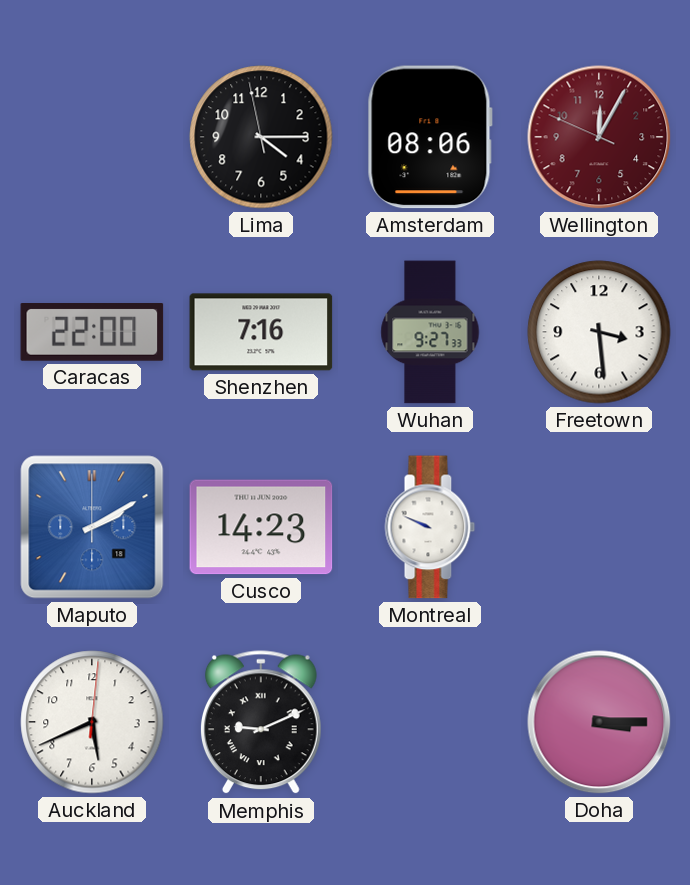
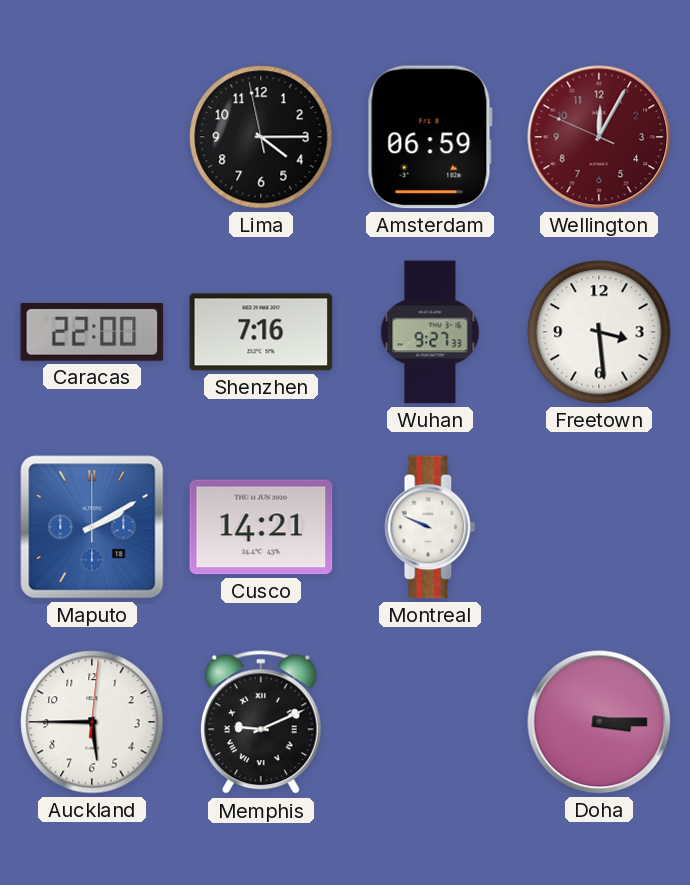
Amsterdam: 08:06 -> 06:59 (430, 137)
Cusco: 14:23 -> 14:21 (261, 527)
Auckland: 5:41 -> 5:45 (92, 722)
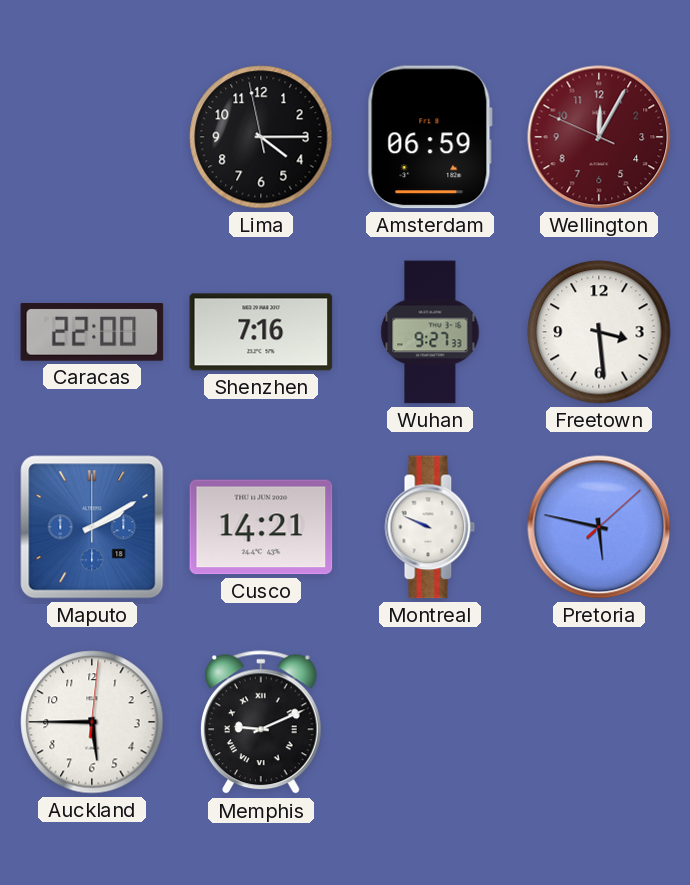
Pretoria: none -> 5:47 (599, 527)
Doha: 3:15 -> none (599, 722)
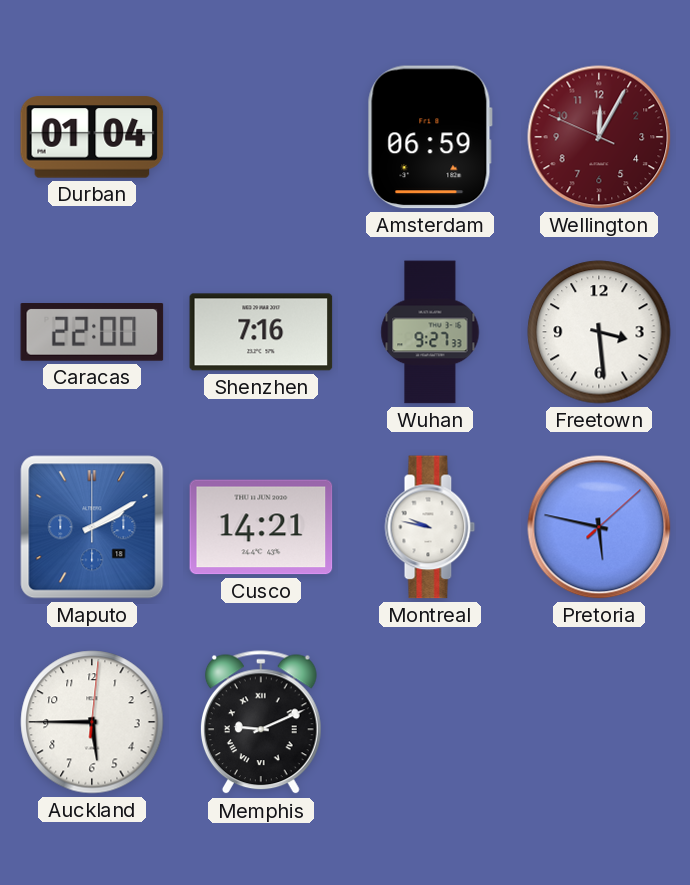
Durban: none -> 01:04 (92, 137)
Lima: 4:14 -> none (261, 137)
Montreal: 9:49 -> 9:47 (430, 527)
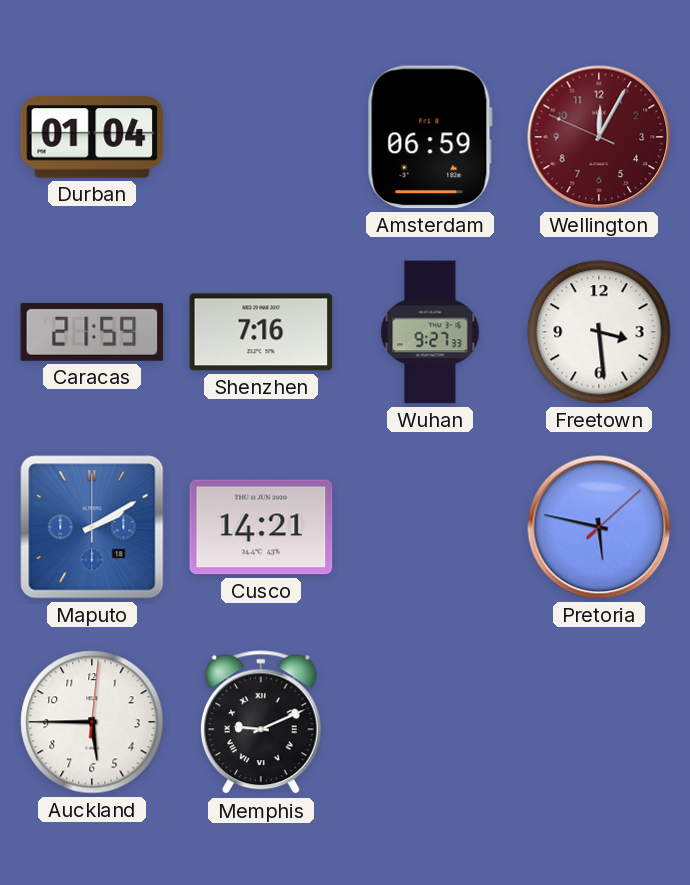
Caracas: 22:00 -> 21:59 (92, 333)
Montreal: 9:47 -> none (430, 527)
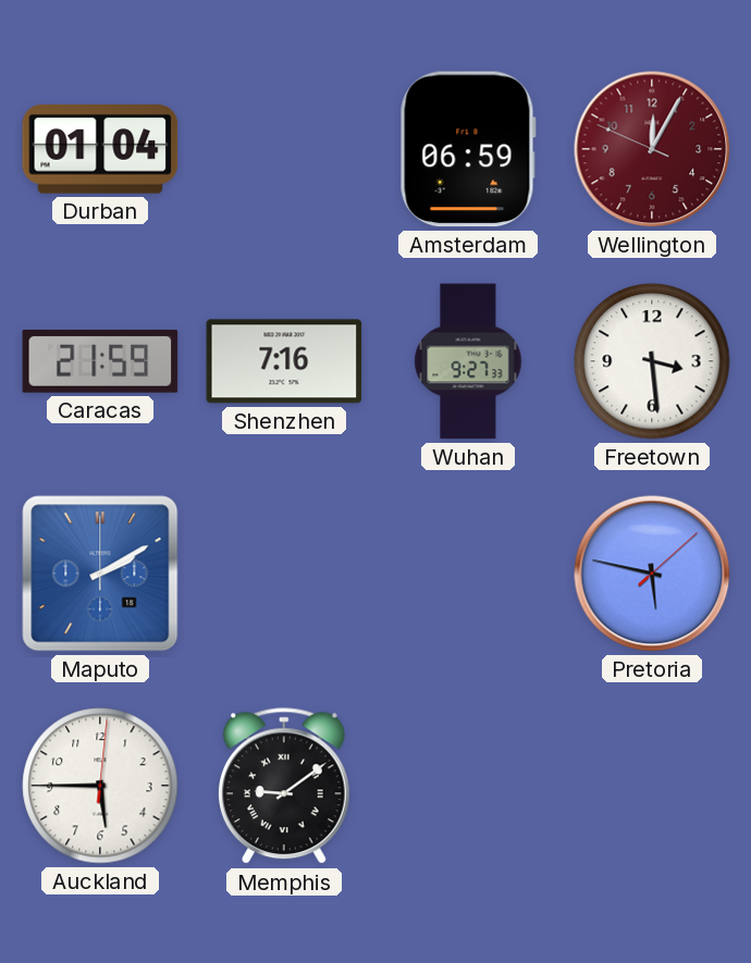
Cusco: 14:21 -> none (261, 527)
Memphis: 9:11 -> 9:09 (284, 787)
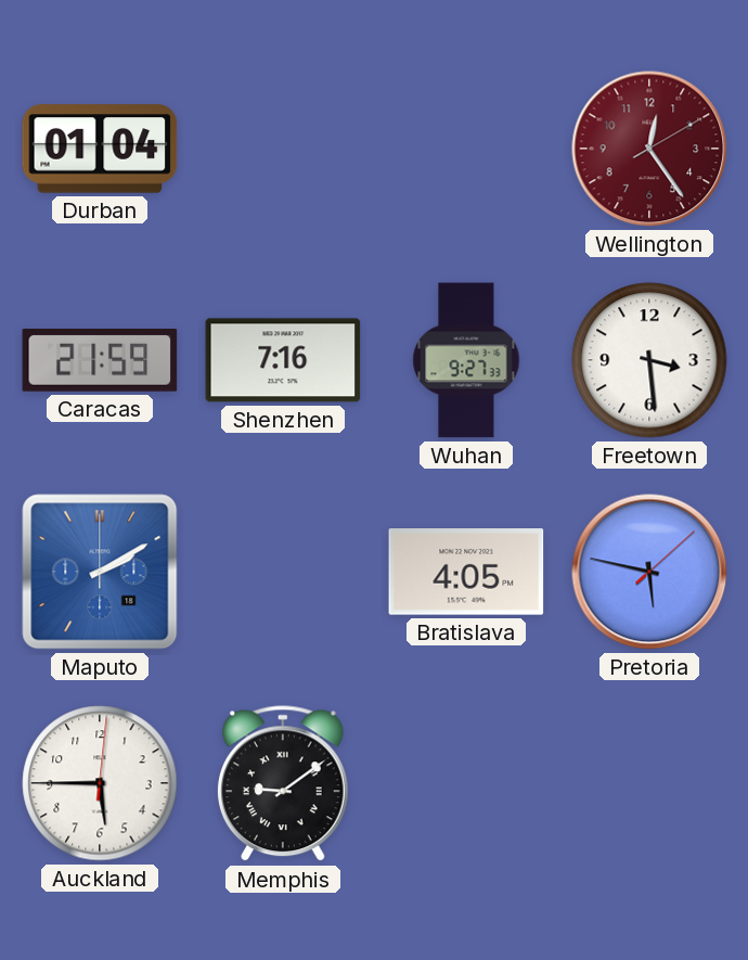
Amsterdam: 06:59 -> none (468, 149)
Wellington: 12:04 -> 12:24 (649, 149)
Bratislava: none -> 4:05 (466, 572)
